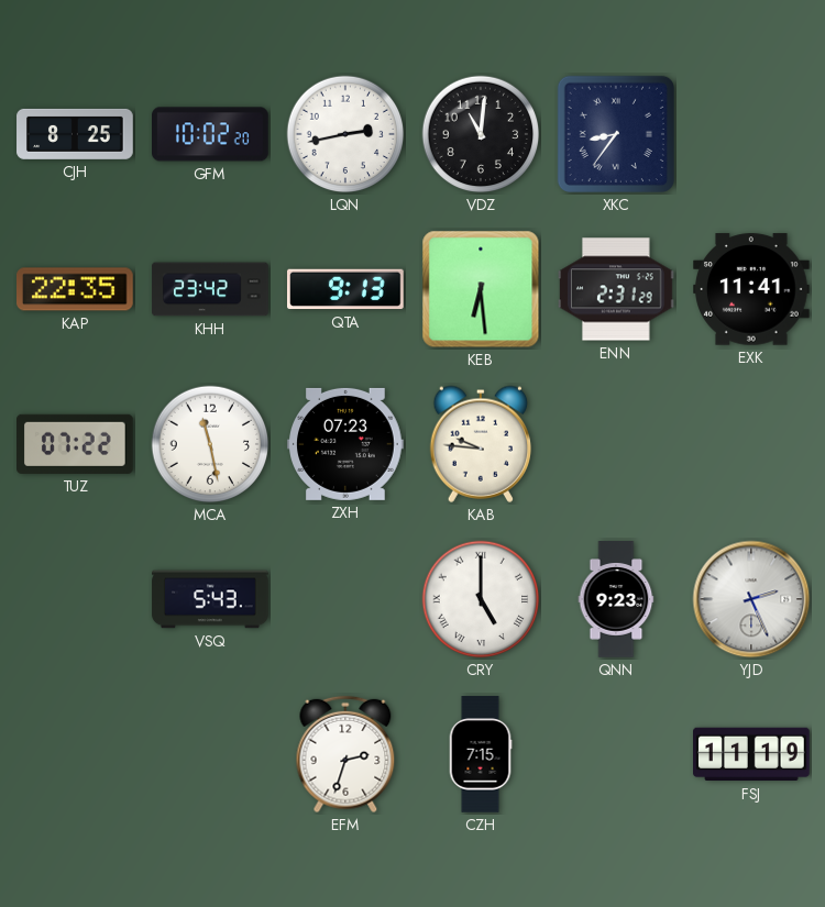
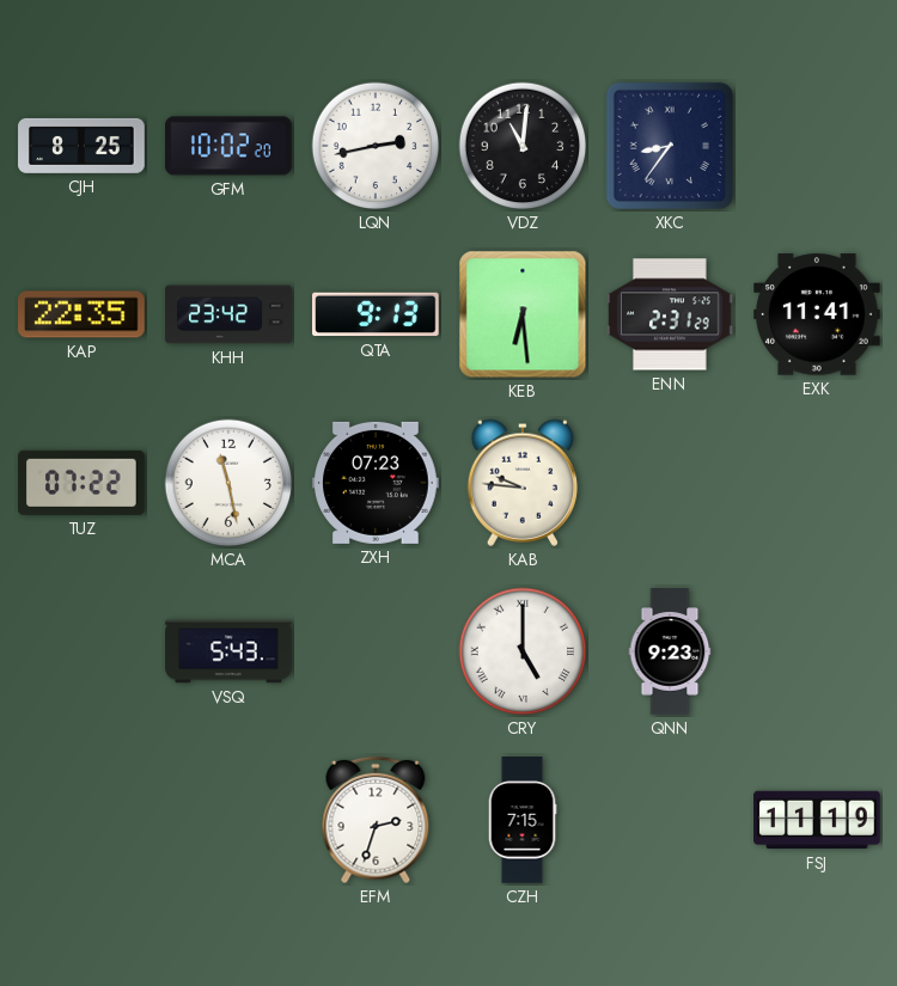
YJD: 2:26 -> none (751, 599)
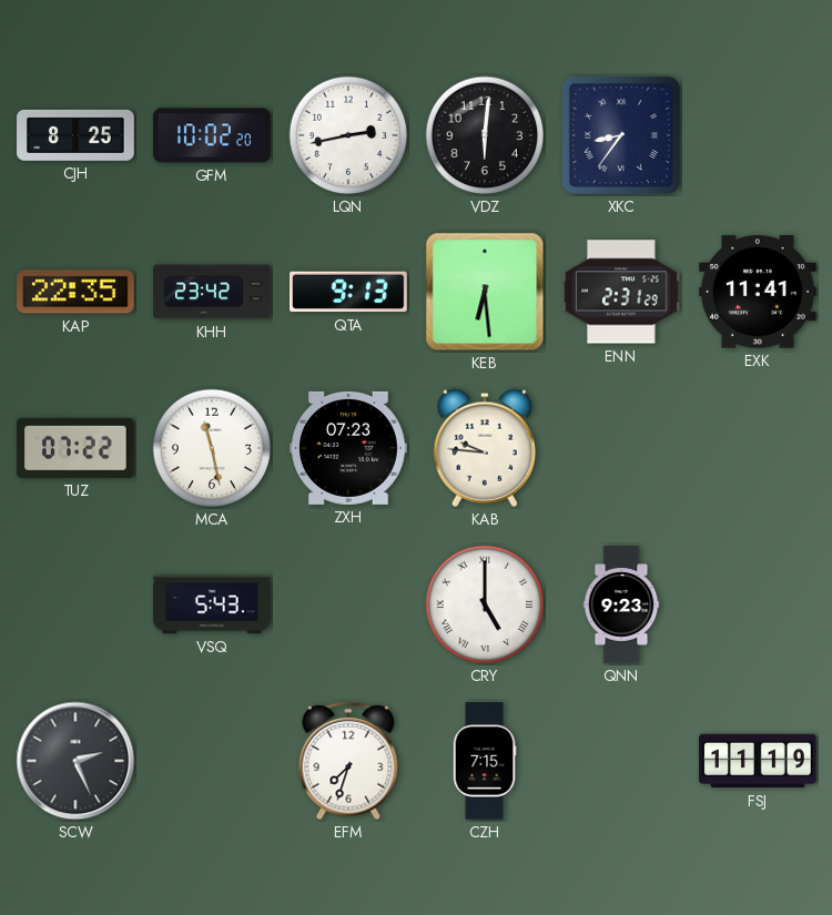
VDZ: 11:01 -> 6:01 (485, 135)
SCW: none -> 2:26 (75, 761)
EFM: 2:33 -> 7:33 (348, 761)
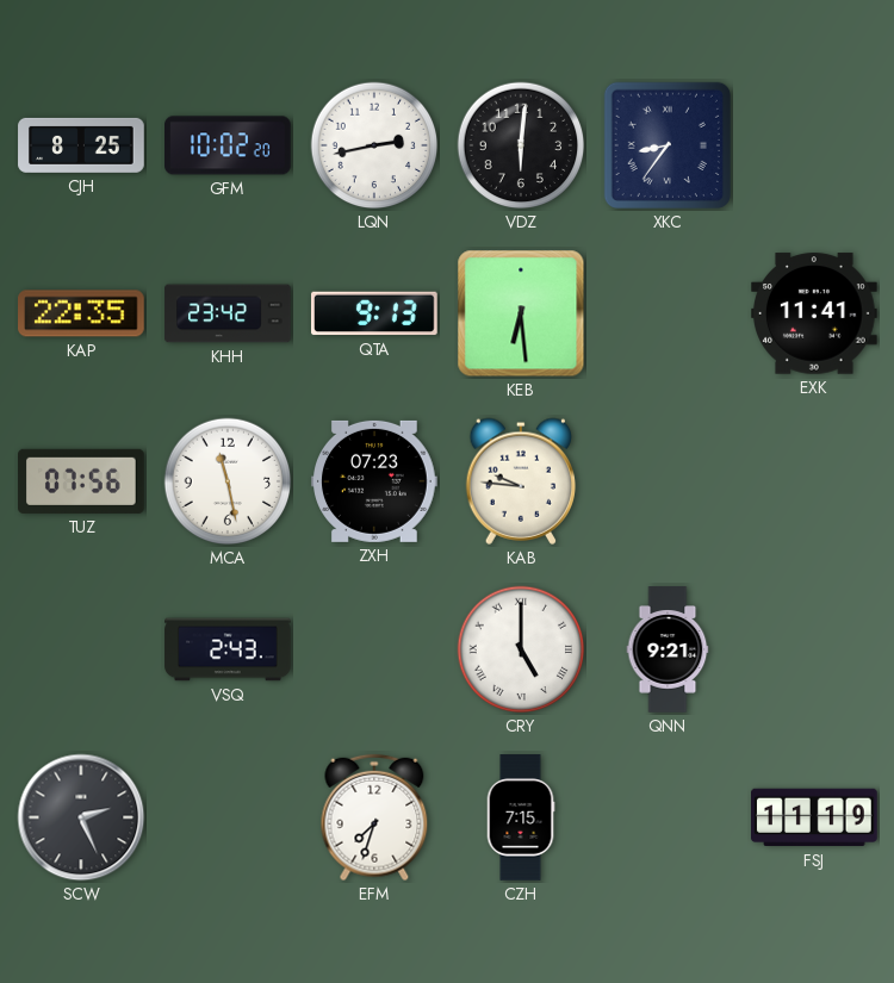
ENN: 2:31 -> none (621, 292)
TUZ: 07:22 -> 07:56 (82, 481)
VSQ: 5:43 -> 2:43 (228, 649)
QNN: 9:23 -> 9:21 (668, 649)
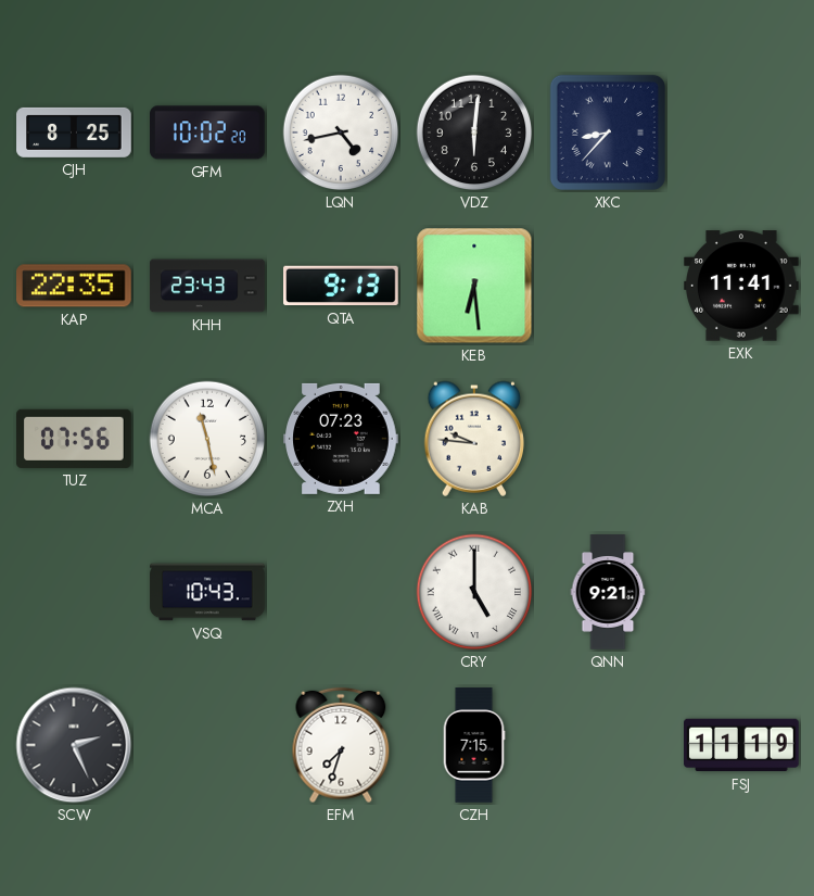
LQN: 2:43 -> 4:43 (341, 132)
XKC: 8:36 -> 8:37 (608, 132)
KHH: 23:42 -> 23:43 (207, 286)
VSQ: 2:43 -> 10:43 (207, 592)
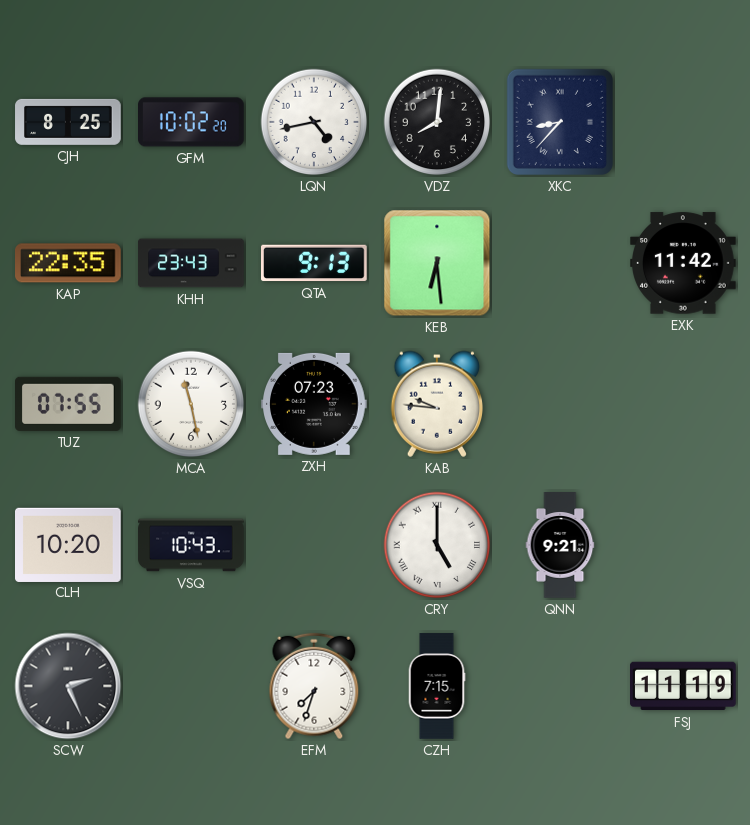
VDZ: 6:01 -> 8:01 (437, 122)
EXK: 11:41 -> 11:42 (684, 263)
TUZ: 07:56 -> 07:55 (69, 404)
CLH: none -> 10:20 (68, 544)
